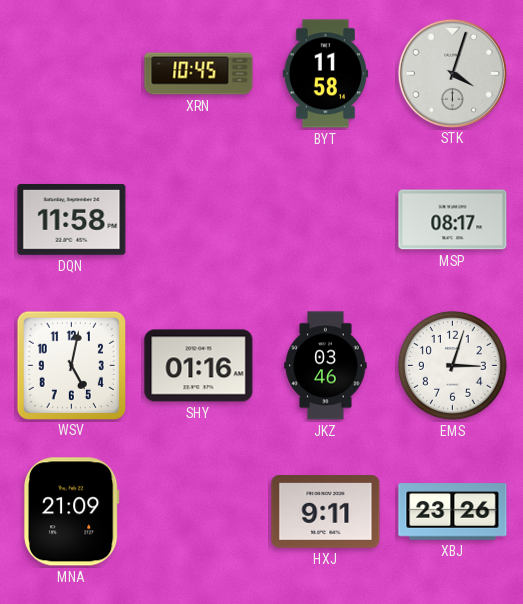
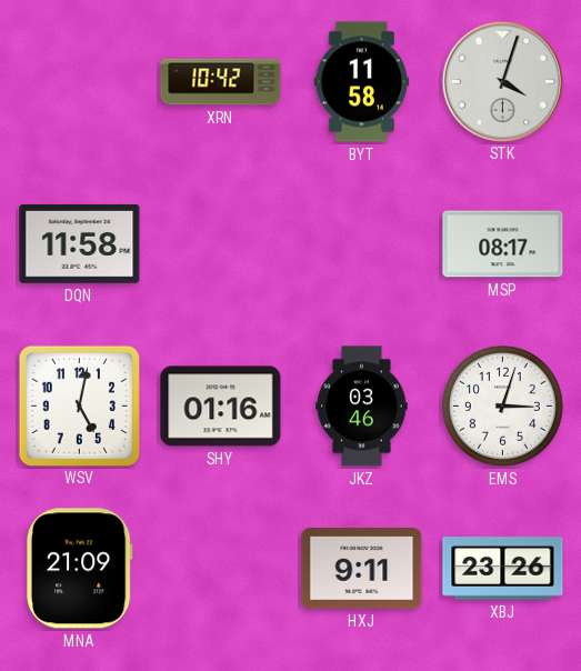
XRN: 10:45 -> 10:42 (221, 82)
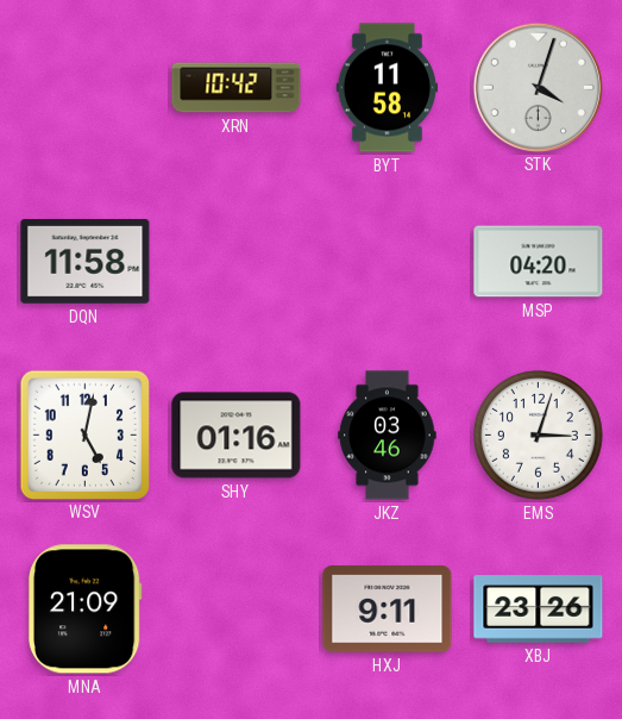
MSP: 08:17 -> 04:20 (539, 262)
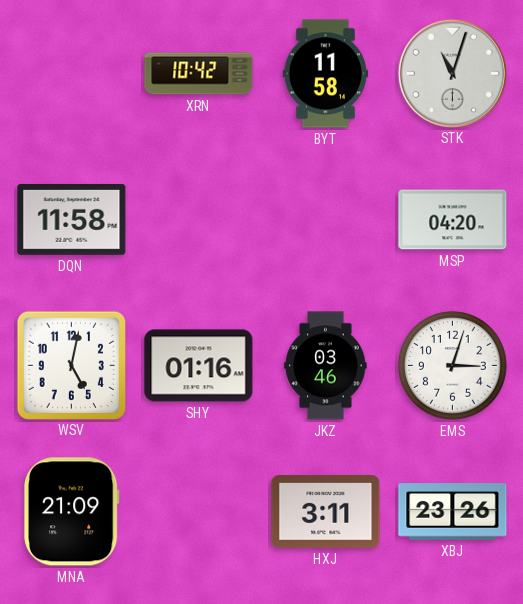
STK: 4:03 -> 11:03 (452, 73)
HXJ: 9:11 -> 3:11 (326, 512)
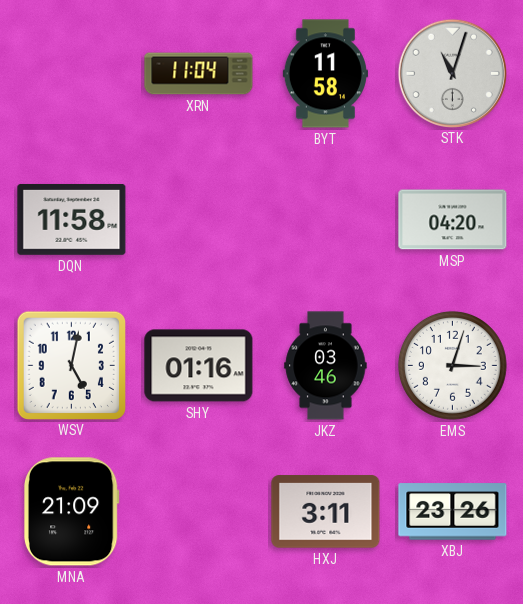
XRN: 10:42 -> 11:04 (199, 74)
